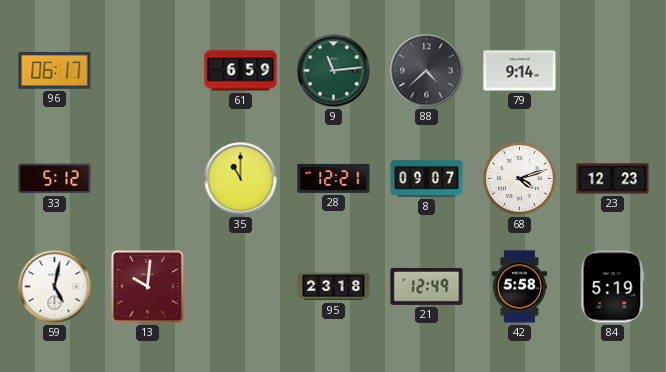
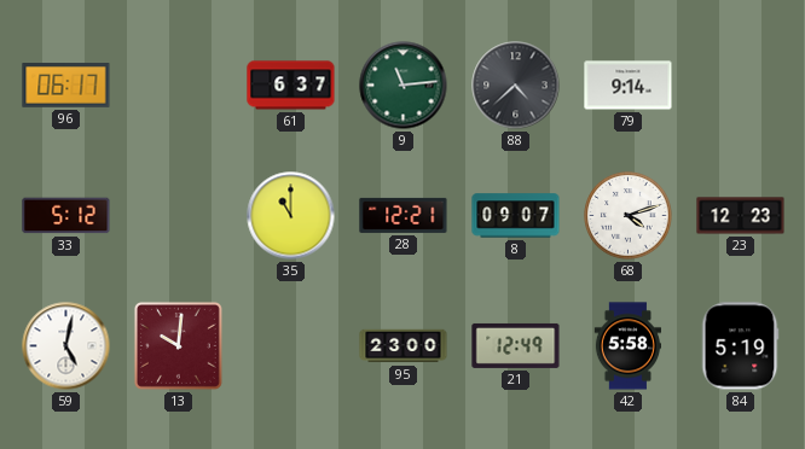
61: 6:59 -> 6:37 (291, 86)
95: 23:18 -> 23:00 (404, 346)
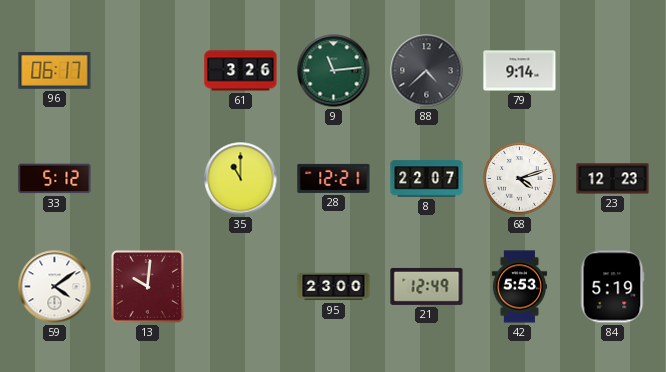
61: 6:37 -> 3:26 (241, 71)
8: 09:07 -> 22:07 (427, 179)
59: 5:02 -> 4:09 (55, 287)
42: 5:58 -> 5:53 (519, 287)
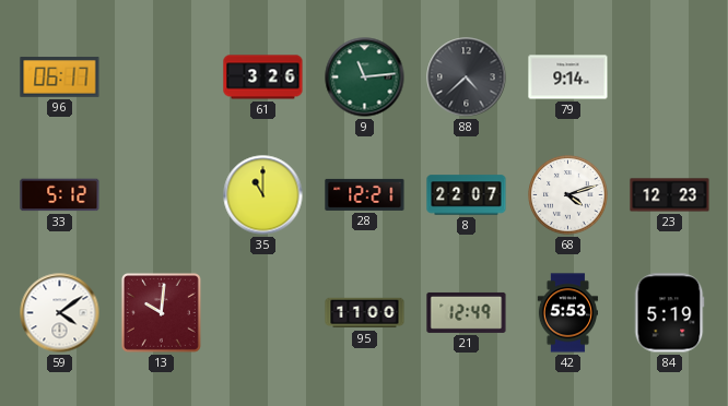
95: 23:00 -> 11:00 (365, 313)
